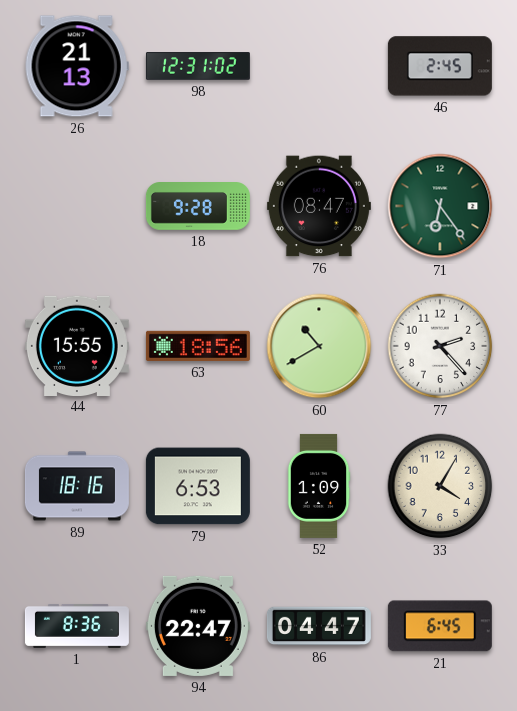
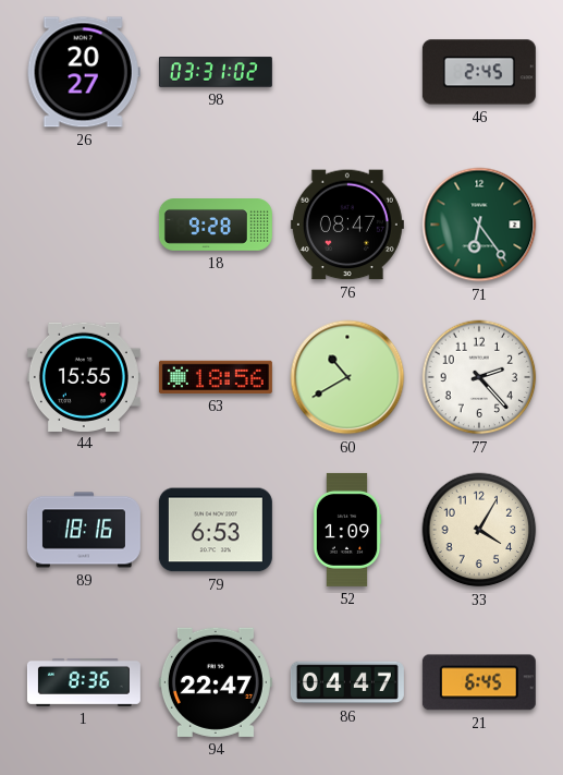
26: 21:13 -> 20:27 (84, 72)
98: 12:31 -> 03:31 (216, 72)
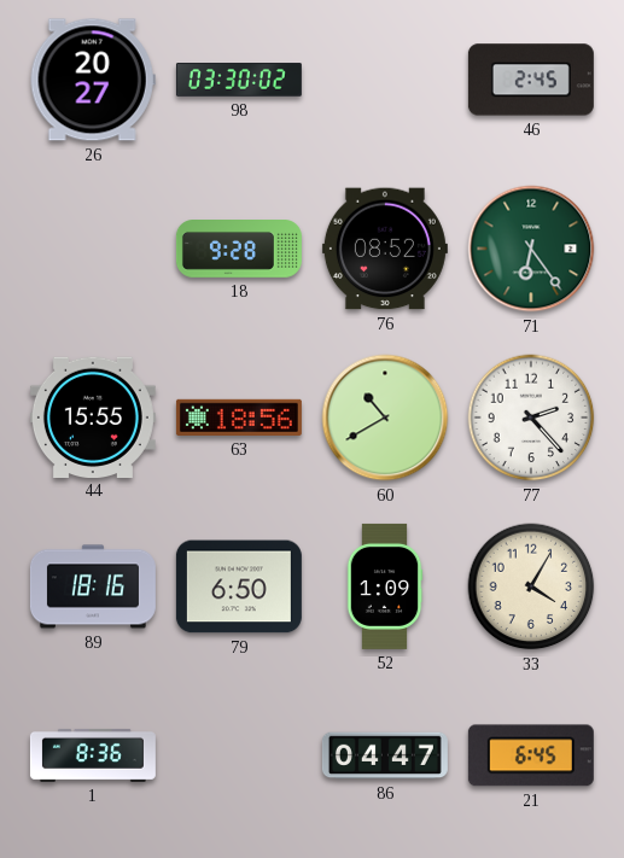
98: 03:31 -> 03:30 (239, 80)
76: 08:47 -> 08:52 (385, 249)
79: 6:53 -> 6:50 (239, 586)
94: 22:47 -> none (216, 682)
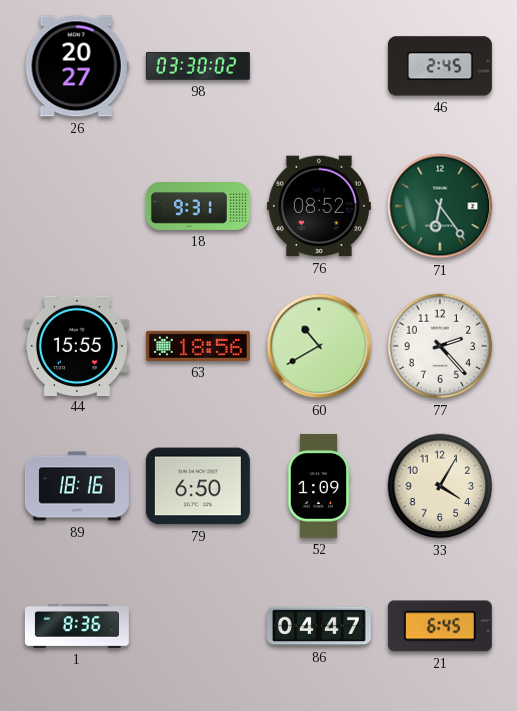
18: 9:28 -> 9:31 (198, 207)
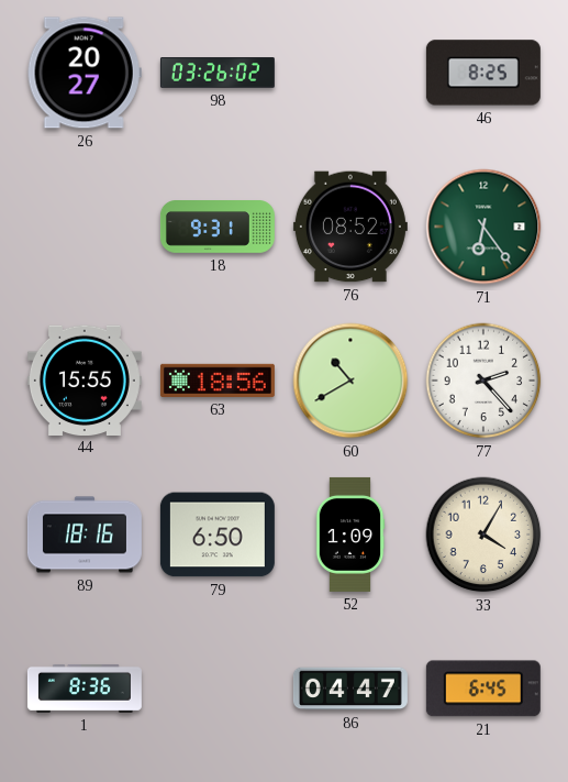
98: 03:30 -> 03:26 (218, 73)
46: 2:45 -> 8:25 (483, 73)
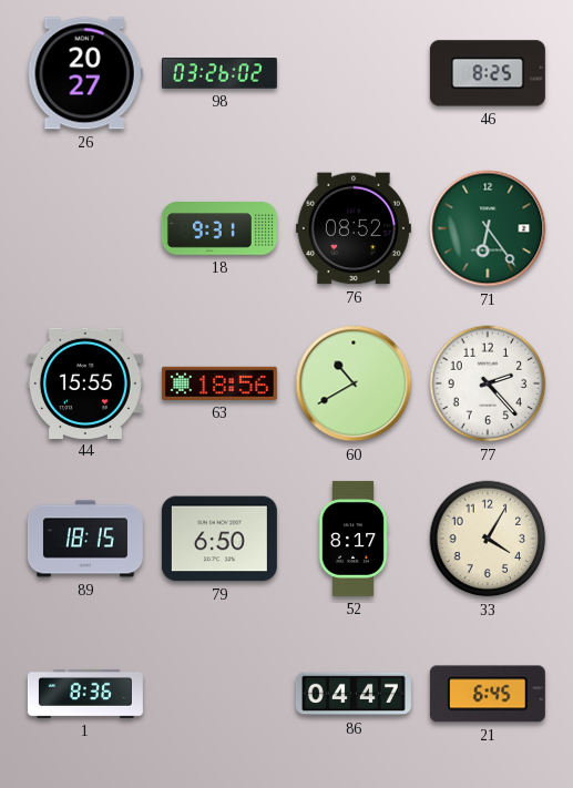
89: 18:16 -> 18:15 (85, 539)
52: 1:09 -> 8:17 (354, 539)
